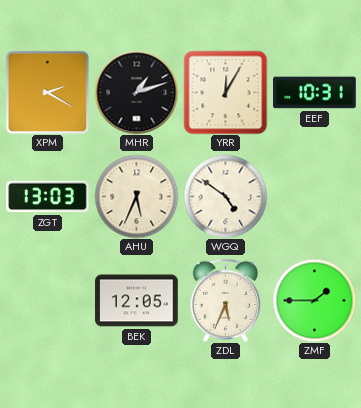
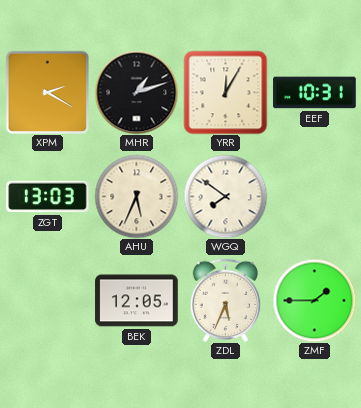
WGQ: 4:51 -> 7:51 (225, 196)
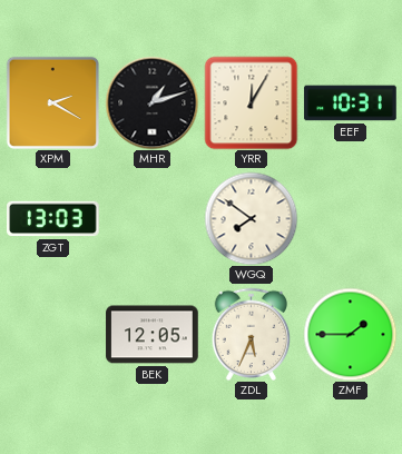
AHU: 5:34 -> none (136, 196)
